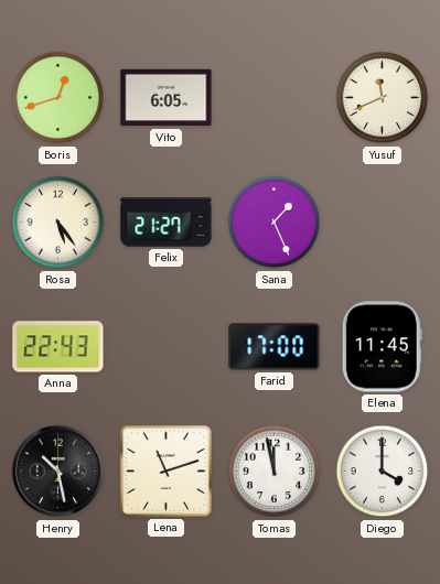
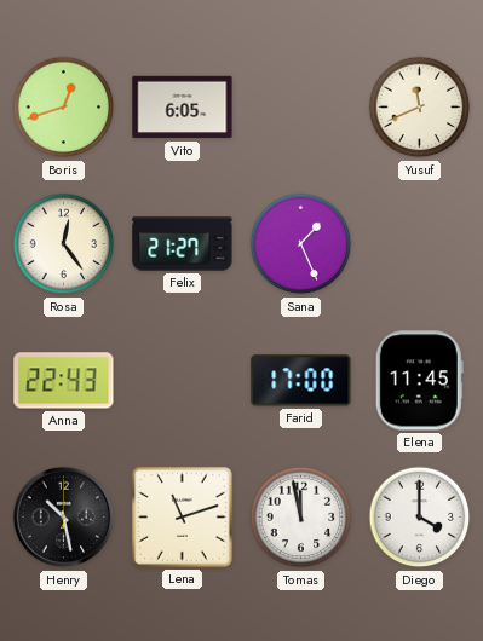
Rosa: 5:24 -> 12:24 (64, 244)
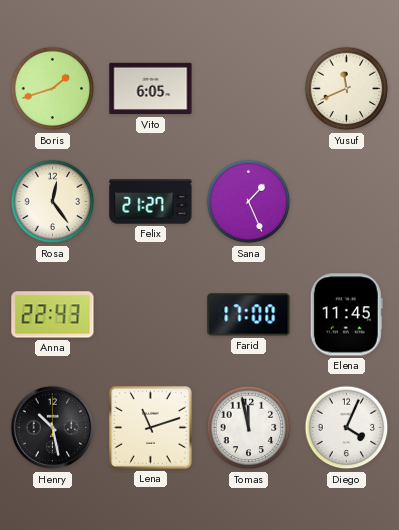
Boris: 12:42 -> 1:42 (53, 89)
Diego: 4:00 -> 4:04 (347, 428)
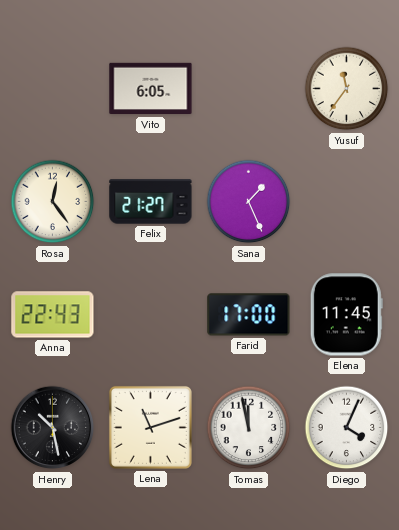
Boris: 1:42 -> none (53, 89)
Yusuf: 11:41 -> 11:36 (347, 89)
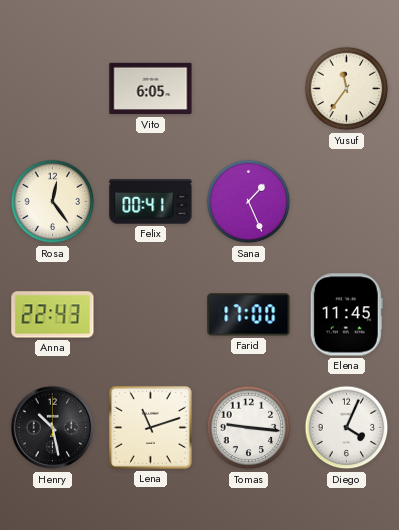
Felix: 21:27 -> 00:41 (151, 202)
Tomas: 11:58 -> 9:16 (249, 428)
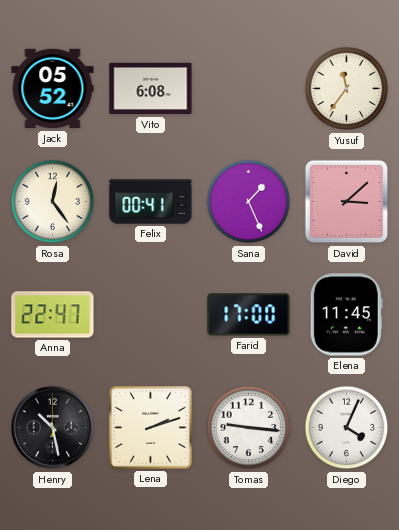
Jack: none -> 05:52 (53, 89)
Vito: 6:05 -> 6:08 (151, 89)
David: none -> 3:08 (347, 202)
Anna: 22:43 -> 22:47 (53, 315)
Lena: 11:12 -> 2:12 (150, 427)
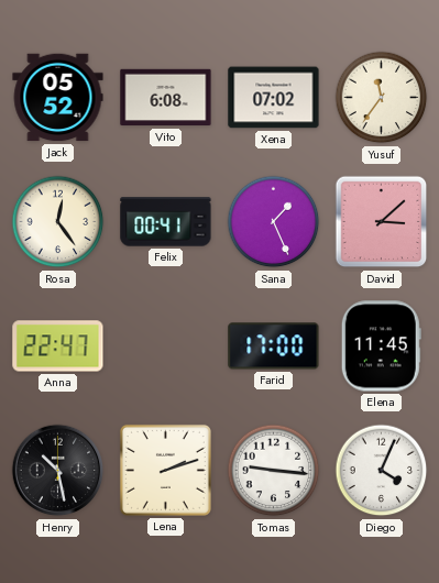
Xena: none -> 07:02 (274, 98)
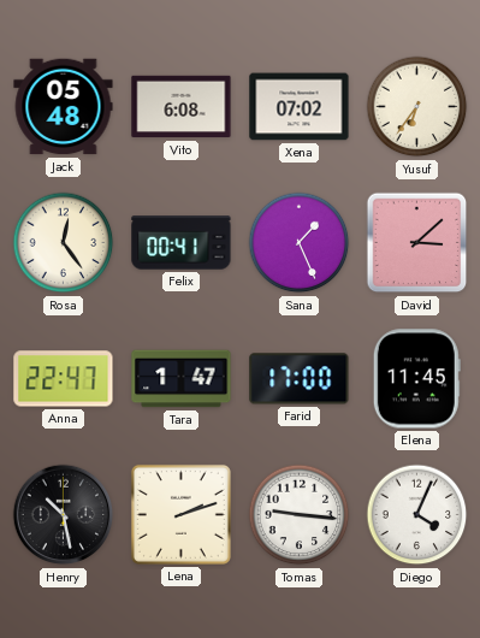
Jack: 05:52 -> 05:48 (64, 107)
Yusuf: 11:36 -> 6:36 (417, 107)
Tara: none -> 1:47 (182, 379)
